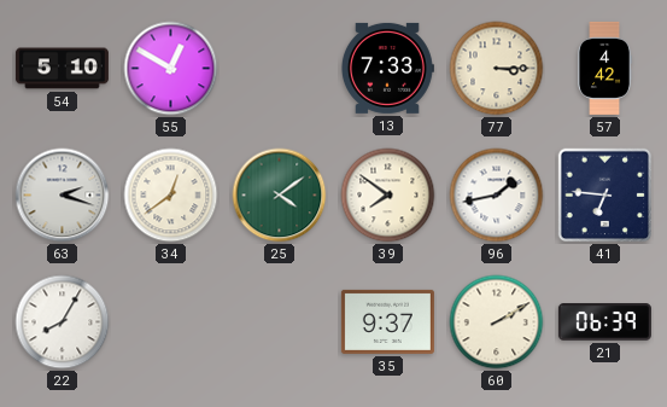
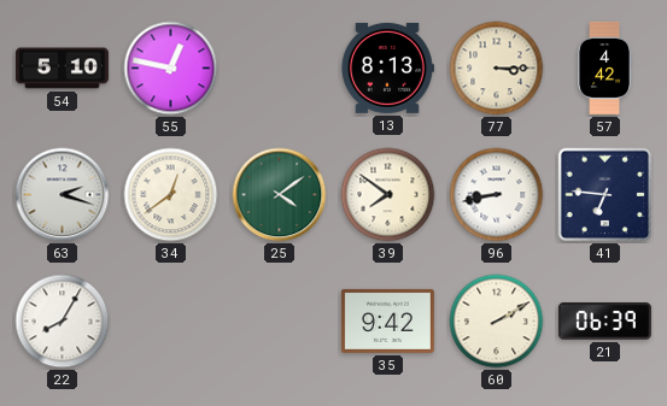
55: 12:50 -> 12:47 (171, 69)
13: 7:33 -> 8:13 (387, 67)
96: 1:43 -> 8:43 (497, 195)
35: 9:37 -> 9:42 (387, 320)
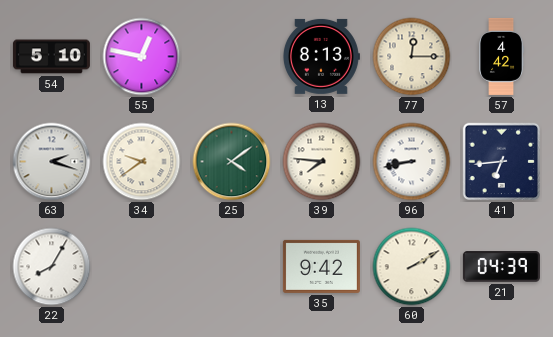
77: 3:15 -> 12:15 (412, 57)
34: 12:39 -> 9:39 (142, 162)
39: 7:51 -> 7:46 (322, 162)
41: 6:46 -> 6:44 (502, 162)
21: 06:39 -> 04:39 (501, 267)
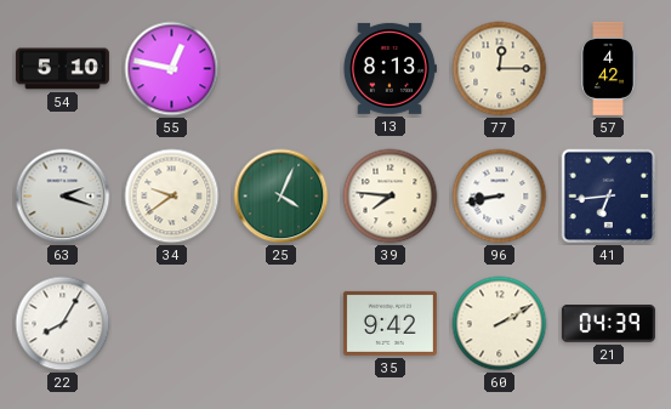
25: 4:09 -> 4:04 (282, 197)
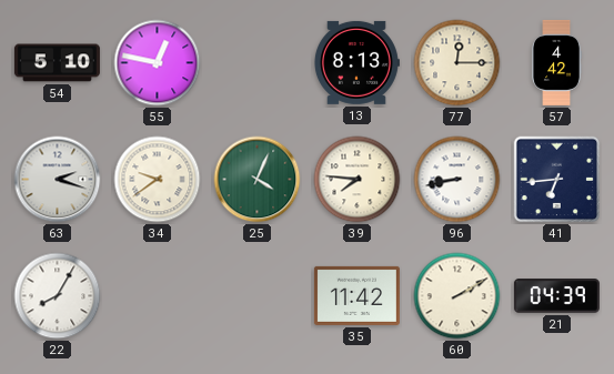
35: 9:42 -> 11:42 (356, 295)
